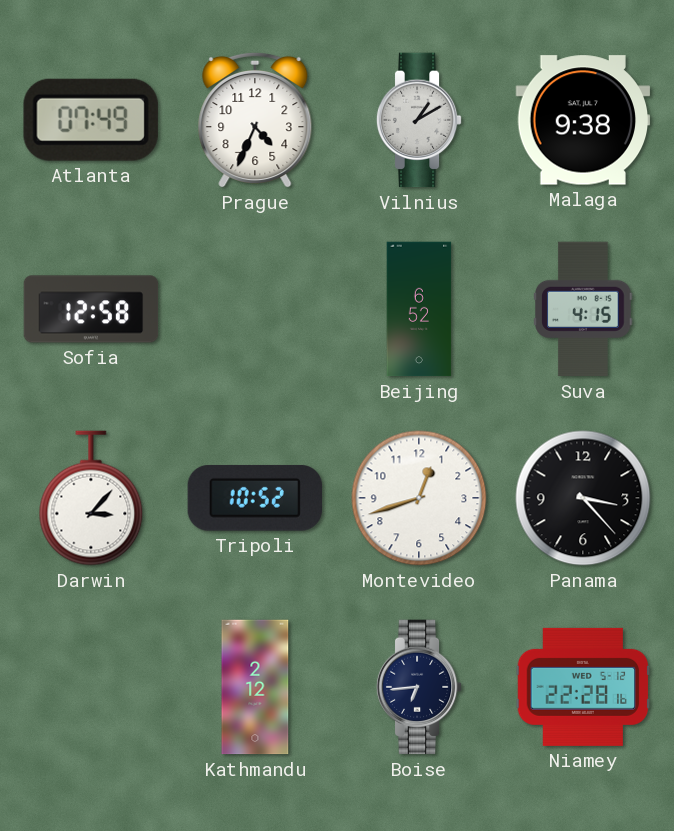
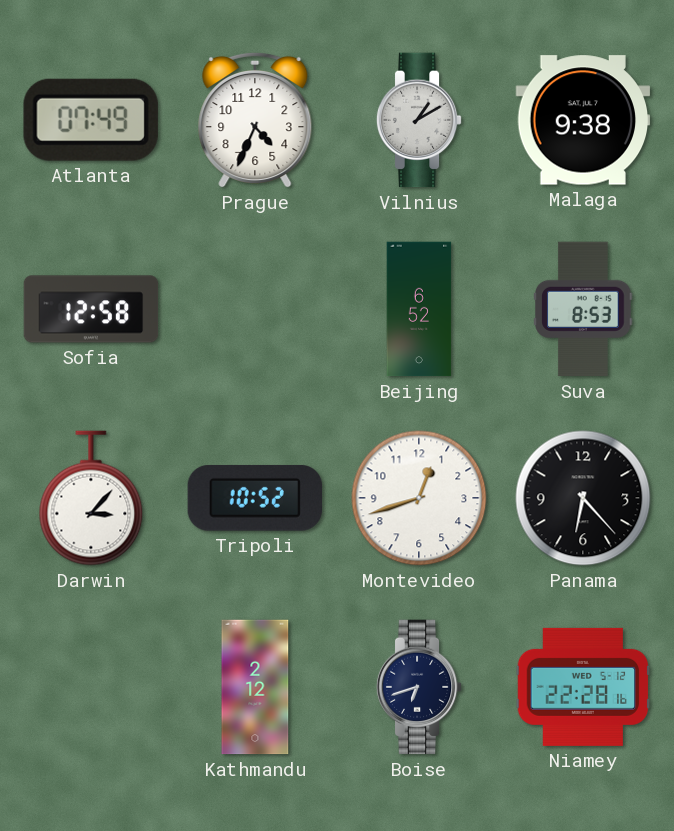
Suva: 4:15 -> 8:53 (583, 309)
Panama: 3:23 -> 6:23 (583, 498)
Boise: 6:44 -> 6:42 (419, 687)
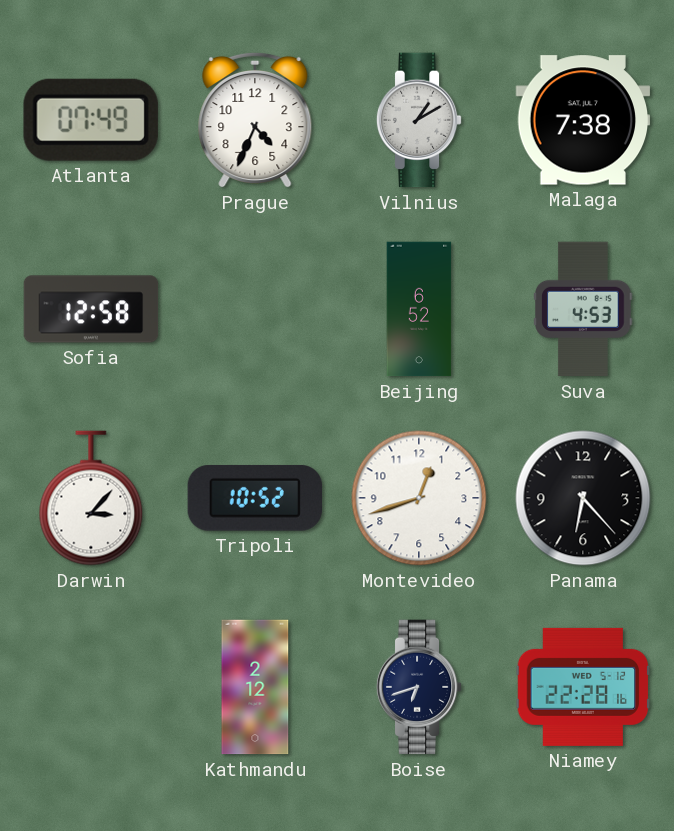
Malaga: 9:38 -> 7:38 (583, 120)
Suva: 8:53 -> 4:53 (583, 309)
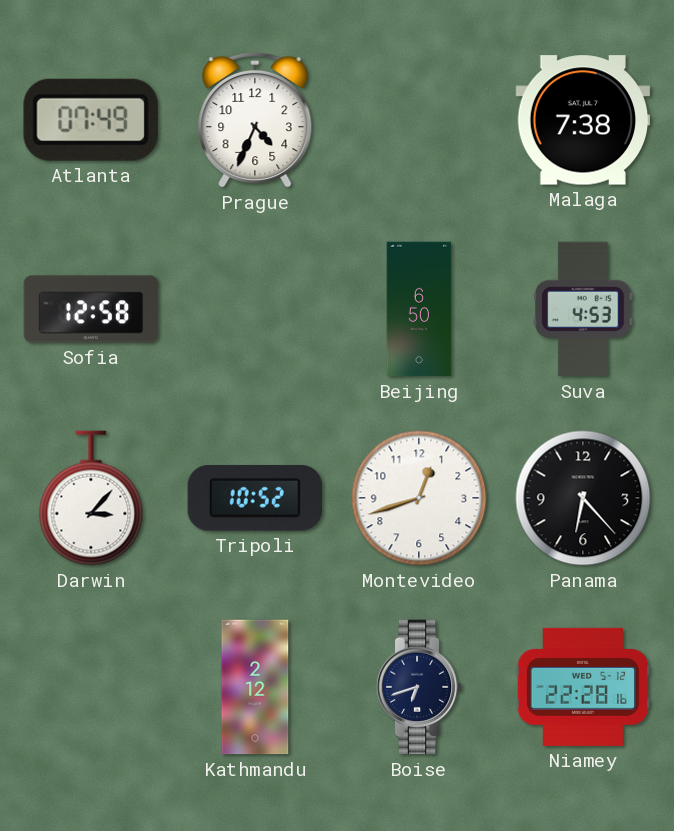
Vilnius: 1:10 -> none (419, 120)
Beijing: 6:52 -> 6:50 (419, 309)
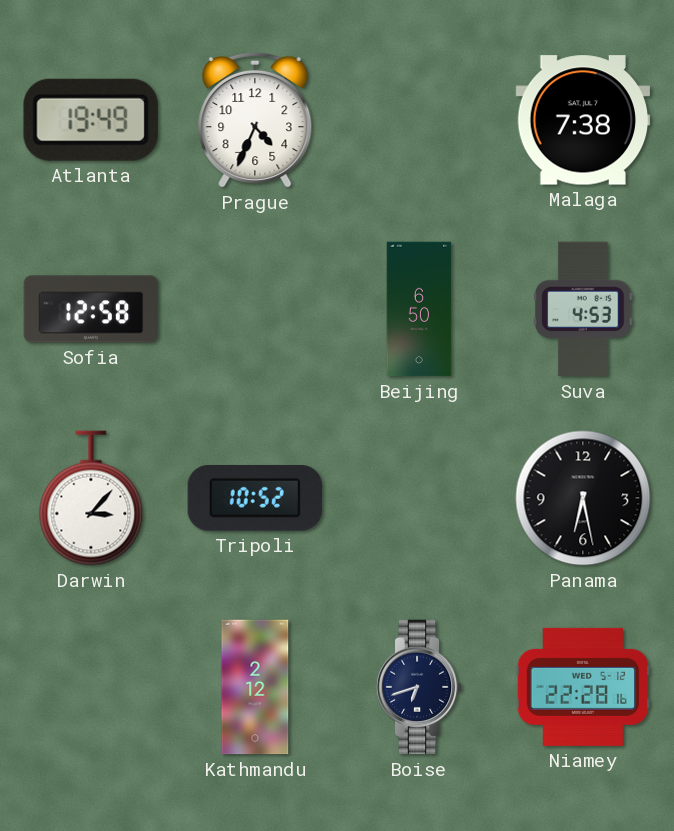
Atlanta: 07:49 -> 19:49 (91, 120)
Montevideo: 12:42 -> none (419, 498)
Panama: 6:23 -> 6:28 (583, 498)
